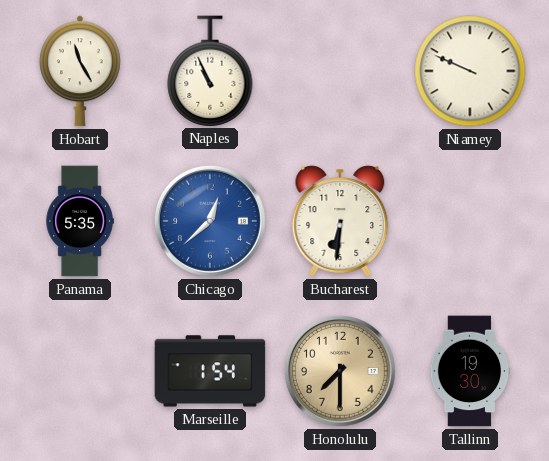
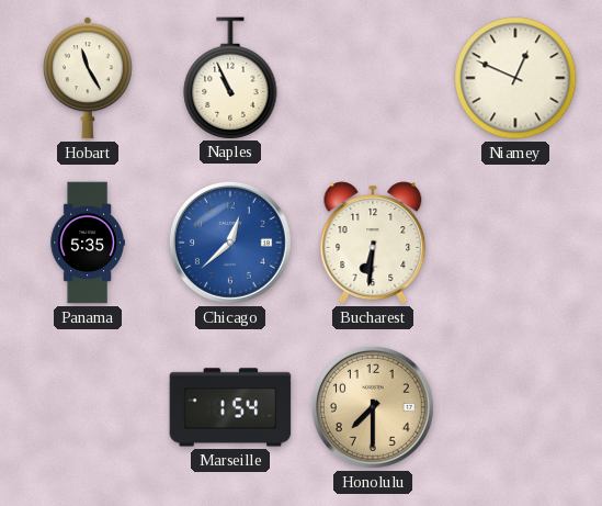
Niamey: 9:49 -> 12:49 (515, 78)
Tallinn: 19:30 -> none (470, 371)
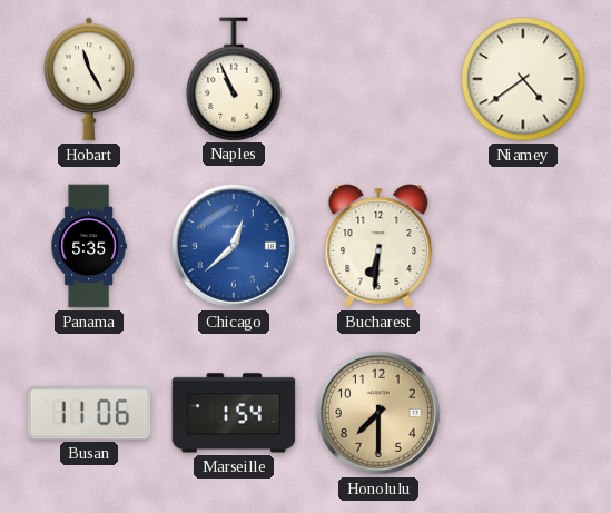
Niamey: 12:49 -> 4:39 (523, 79)
Busan: none -> 11:06 (89, 413)
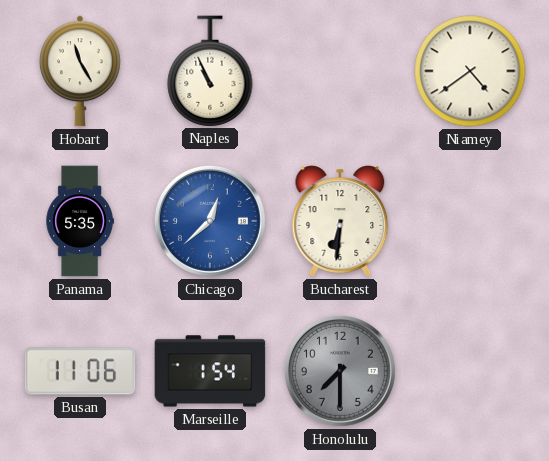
Honolulu dial: champagne -> grey (340, 371)
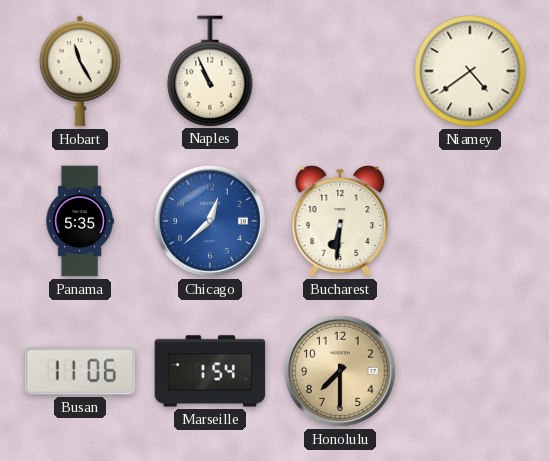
Honolulu dial: grey -> champagne (340, 371)
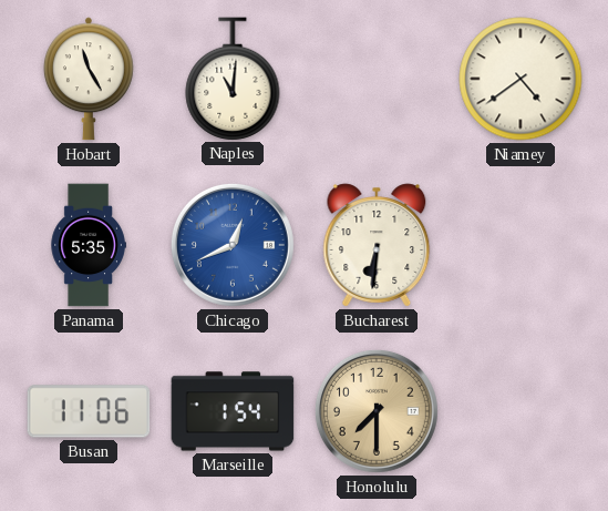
Naples: 10:56 -> 11:01 (233, 79)
Chicago: 12:38 -> 12:41 (233, 245)
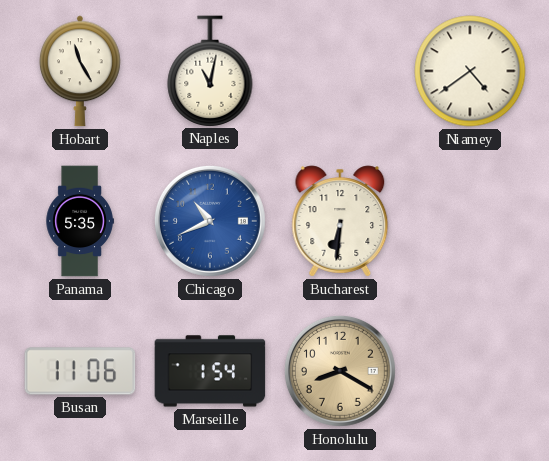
Naples: 11:01 -> 11:02 (210, 71)
Chicago: 12:41 -> 10:41 (210, 221)
Honolulu: 7:30 -> 8:20 (340, 371)
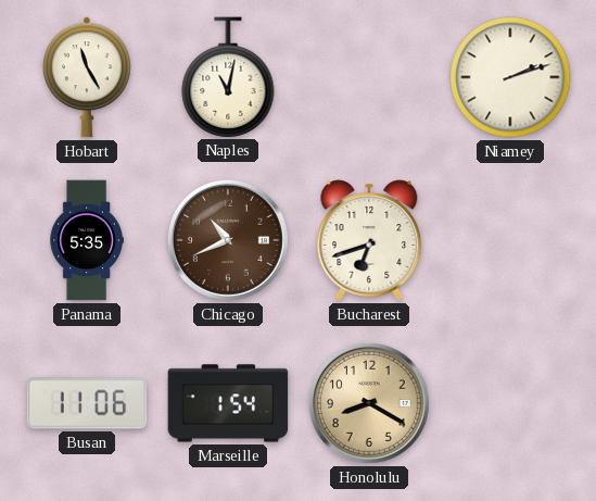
Niamey: 4:39 -> 2:12 (510, 77)
Chicago dial: blue -> brown (228, 240)
Bucharest: 6:31 -> 6:42 (369, 240)
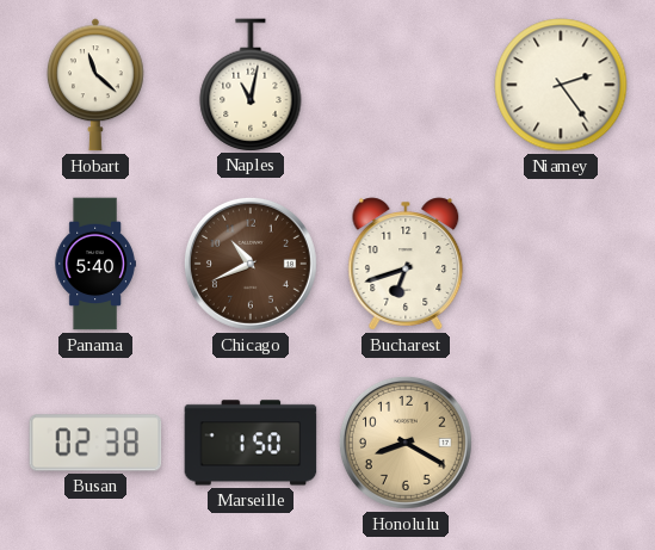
Hobart: 11:25 -> 11:22 (95, 85)
Niamey: 2:12 -> 2:24 (561, 85)
Panama: 5:35 -> 5:40 (95, 264)
Busan: 11:06 -> 02:38 (95, 443)
Marseille: 1:54 -> 1:50 (251, 443)
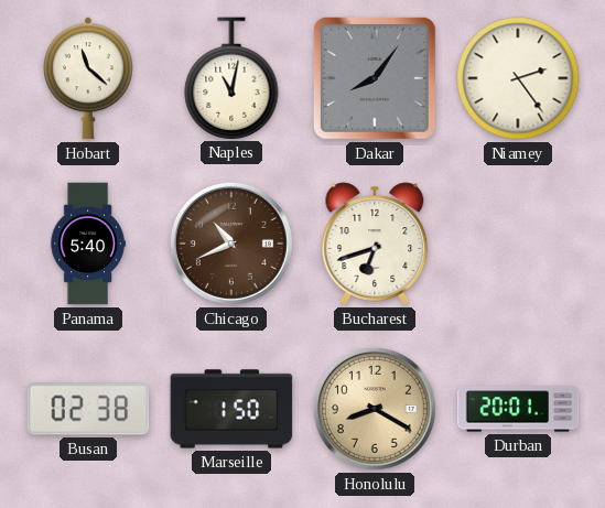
Dakar: none -> 8:06 (376, 79)
Durban: none -> 20:01 (518, 409)
